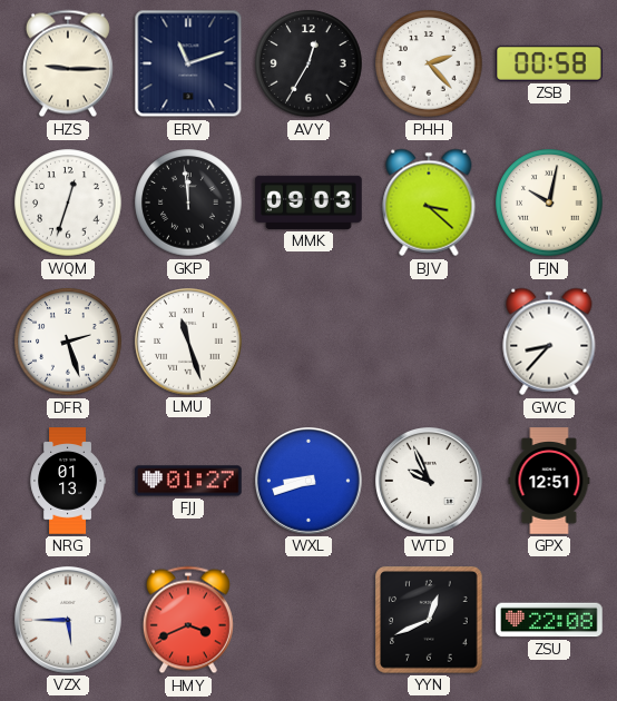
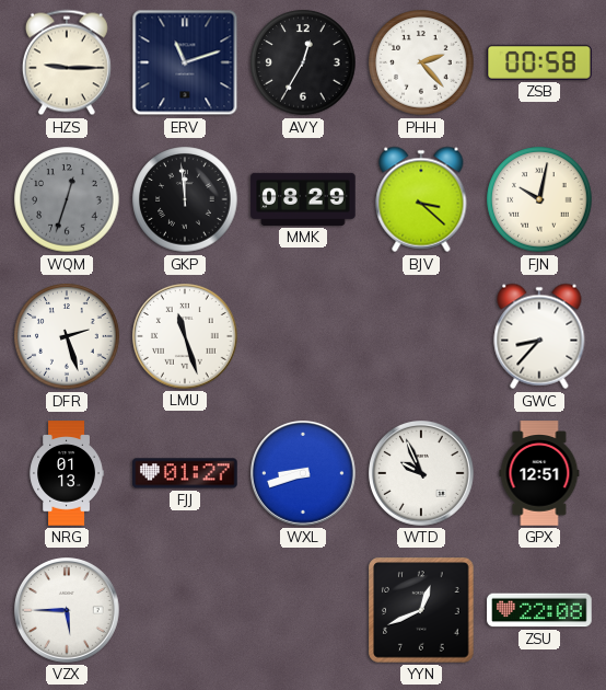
WQM dial: white -> grey (67, 199)
MMK: 09:03 -> 08:29 (303, 199)
HMY: 3:41 -> none (188, 620)
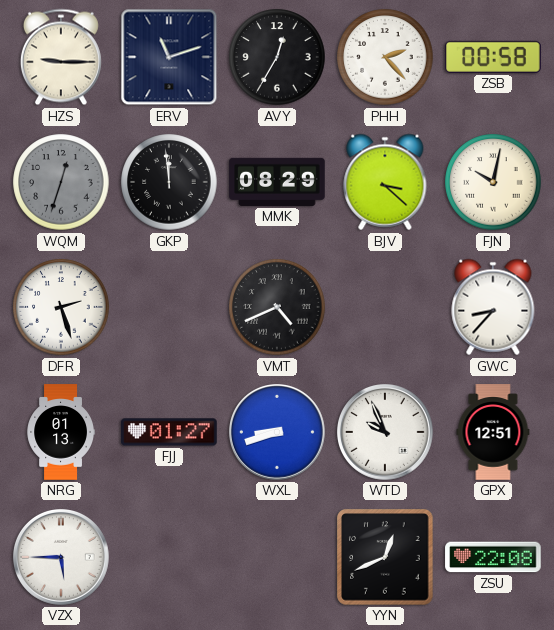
LMU: 11:27 -> none (186, 337)
VMT: none -> 4:41 (277, 307)
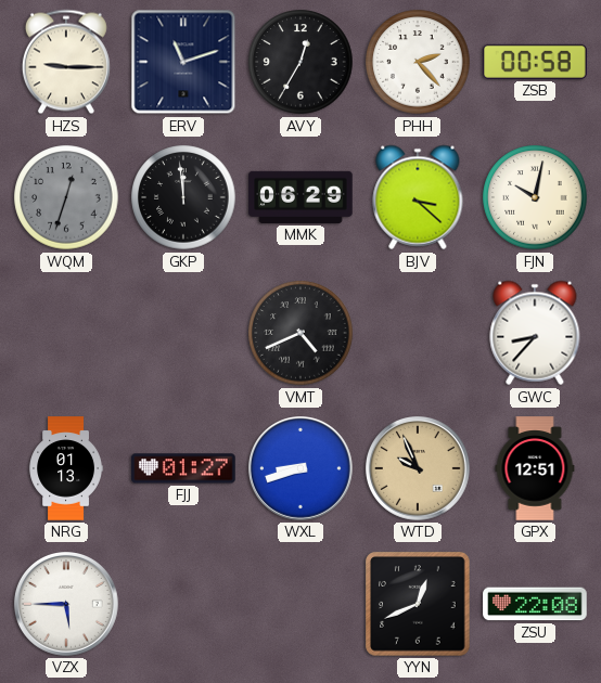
MMK: 08:29 -> 06:29 (300, 197)
DFR: 2:27 -> none (61, 307)
WTD dial: white -> champagne (419, 469)
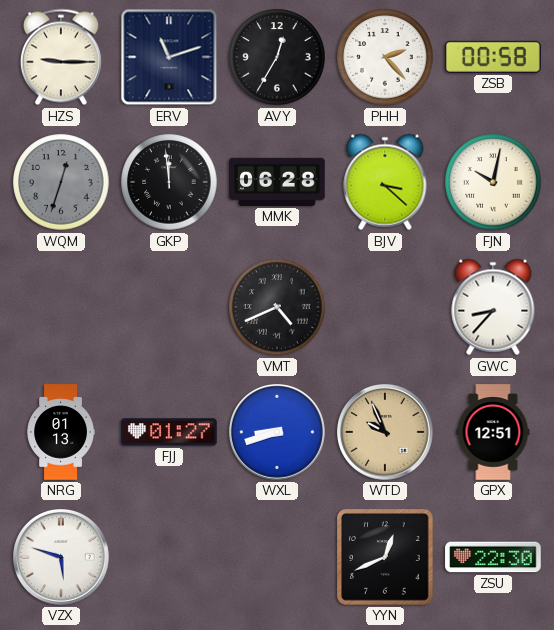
MMK: 06:29 -> 06:28 (277, 182)
VZX: 5:45 -> 5:48 (62, 558)
ZSU: 22:08 -> 22:30 (493, 557)
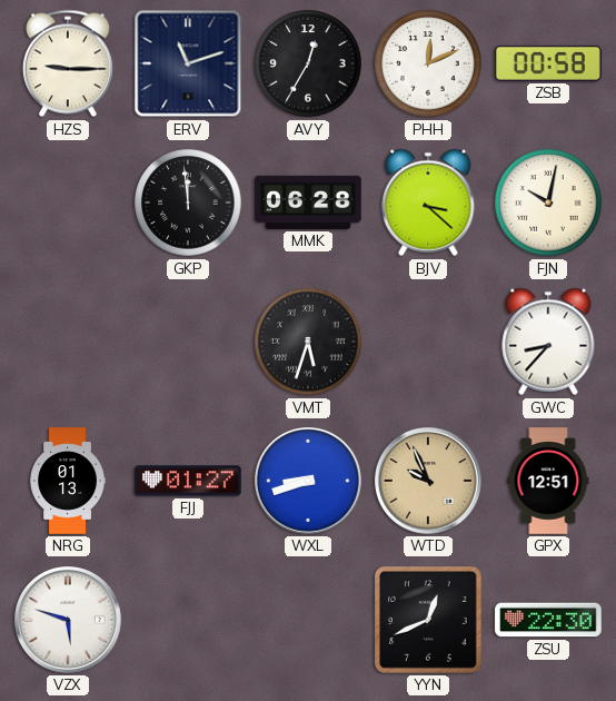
PHH: 2:23 -> 12:11 (428, 63)
WQM: 12:33 -> none (61, 182)
VMT: 4:41 -> 5:33 (308, 342)
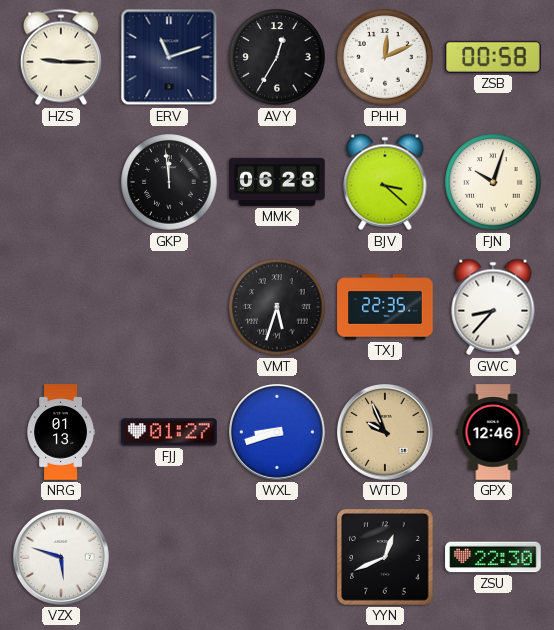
FJN: 10:02 -> 10:03 (493, 182)
TXJ: none -> 22:35 (385, 307)
GPX: 12:51 -> 12:46 (493, 432)
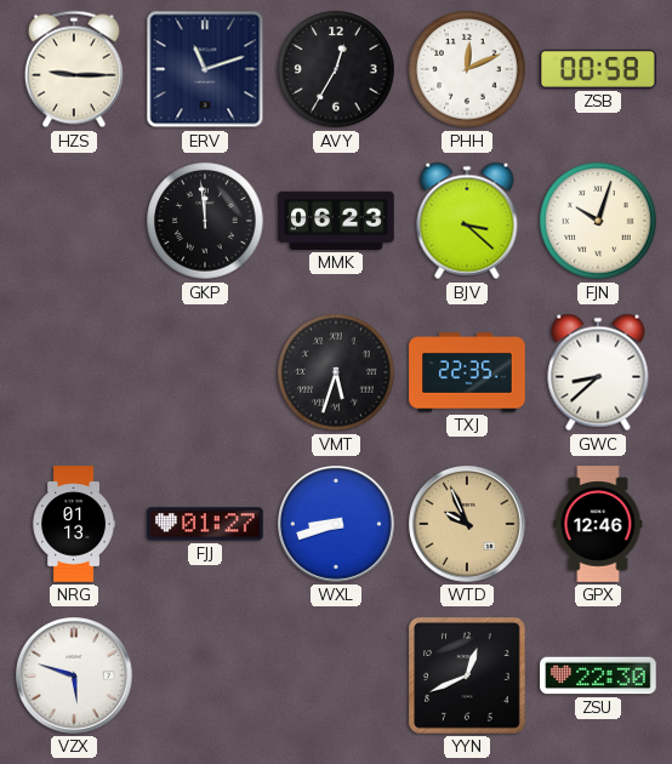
MMK: 06:28 -> 06:23 (336, 221)
GWC: 8:37 -> 8:38 (598, 372)
